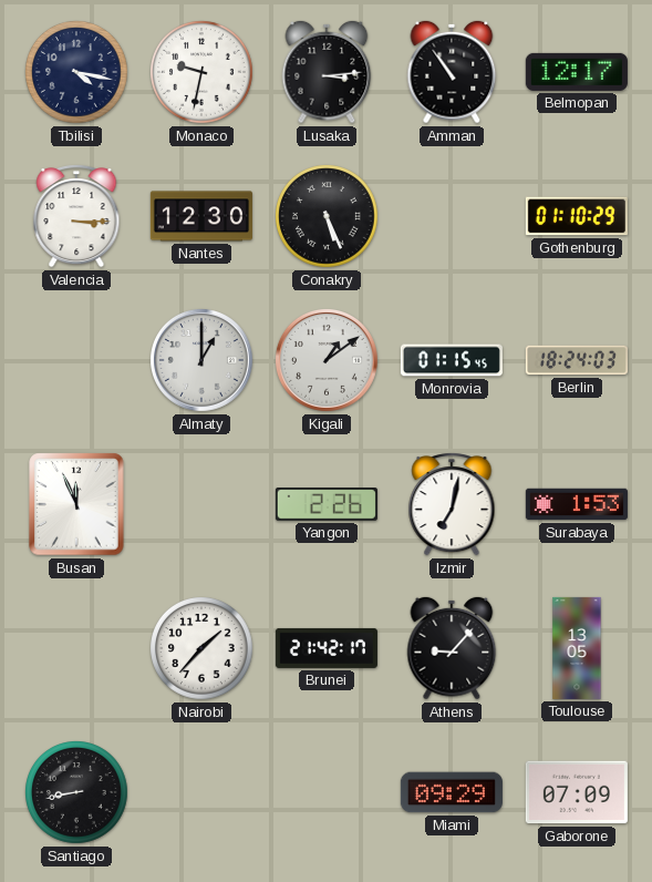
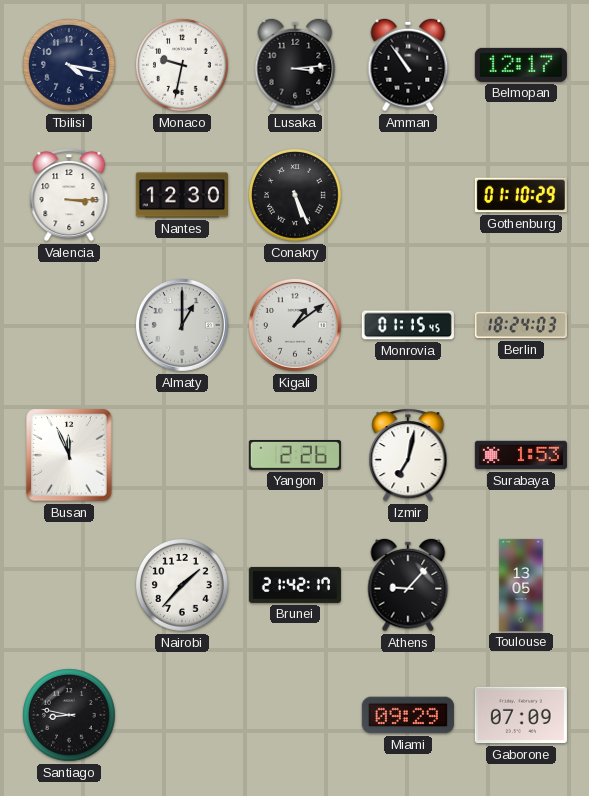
Santiago: 8:43 -> 8:47 (70, 716)
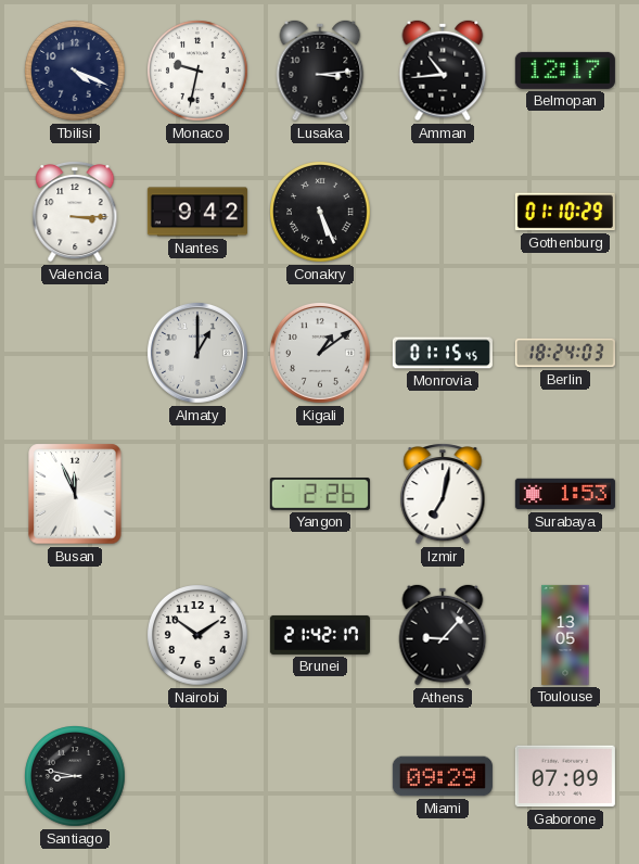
Tbilisi: 4:17 -> 4:19 (76, 72)
Amman: 10:54 -> 10:44 (443, 71)
Nantes: 12:30 -> 9:42 (197, 212)
Nairobi: 1:37 -> 1:51 (199, 636)
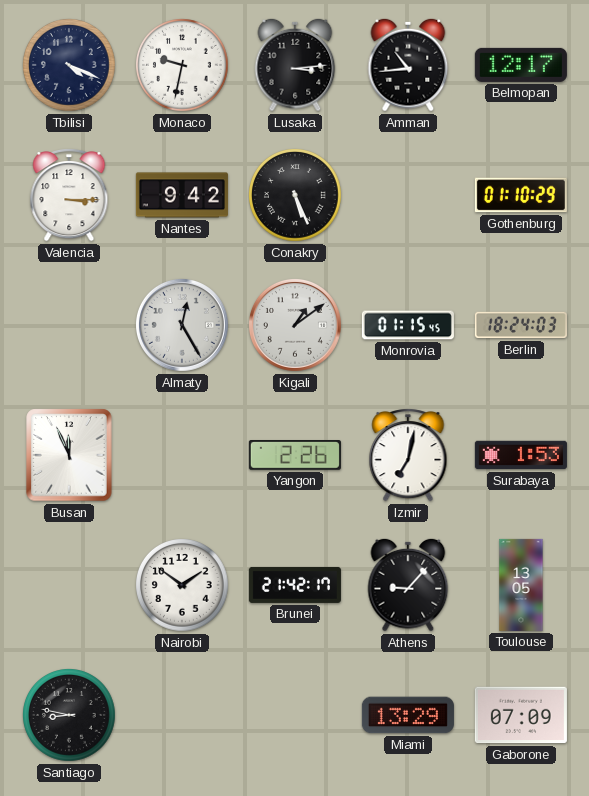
Almaty: 1:00 -> 12:25 (182, 325)
Miami: 09:29 -> 13:29 (408, 715)
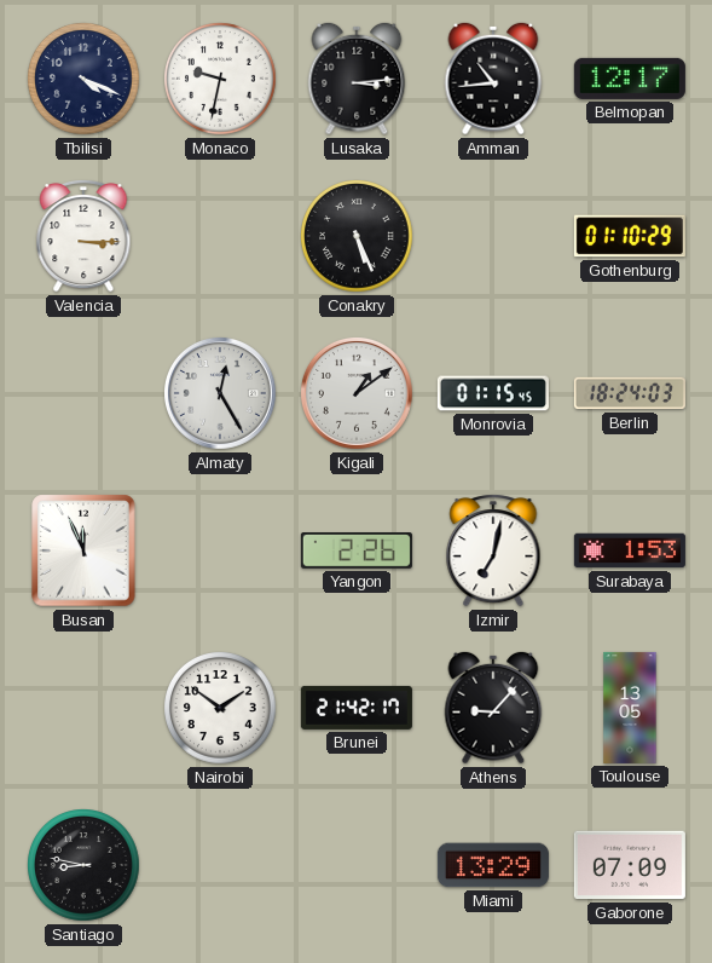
Nantes: 9:42 -> none (182, 195)
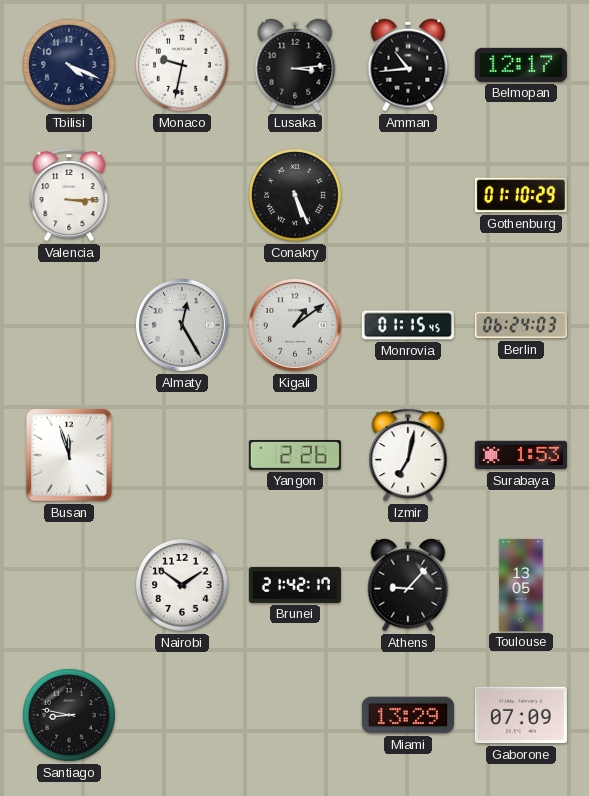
Berlin: 18:24 -> 06:24 (521, 325)
Busan: 11:56 -> 11:57 (69, 455)
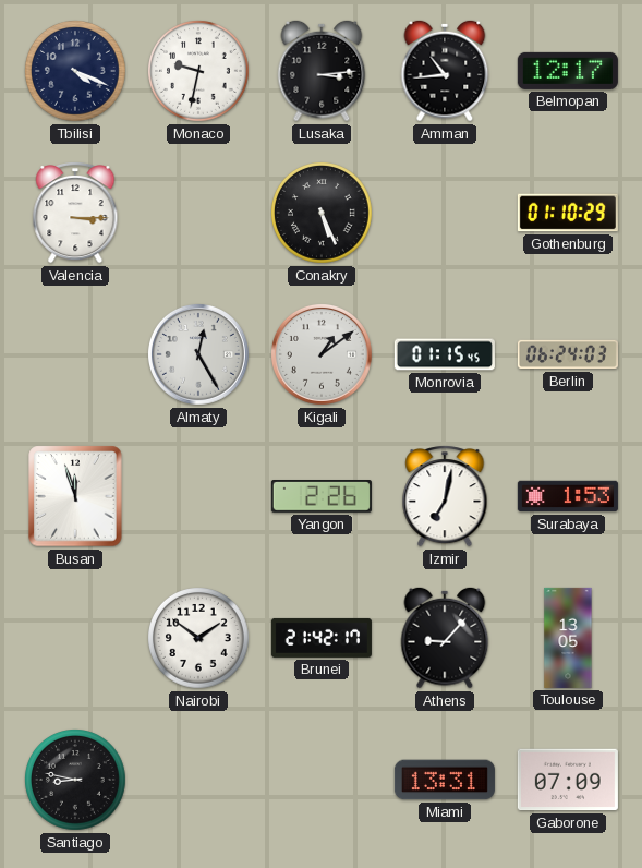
Miami: 13:29 -> 13:31 (445, 780)
